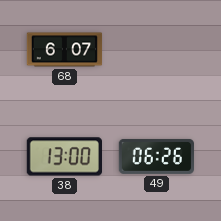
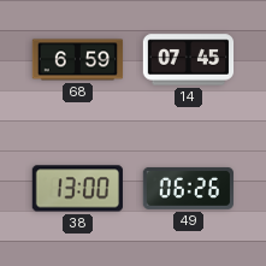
68: 6:07 -> 6:59 (78, 60)
14: none -> 07:45 (189, 60)
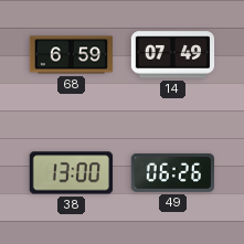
14: 07:45 -> 07:49 (173, 55)
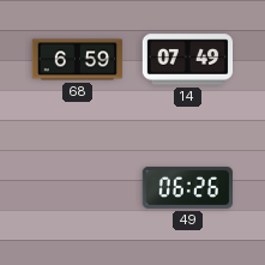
38: 13:00 -> none (71, 173)
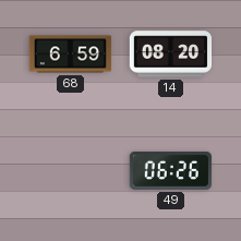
14: 07:49 -> 08:20 (171, 55)
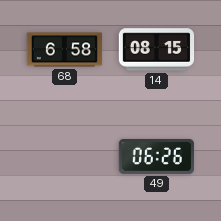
68: 6:59 -> 6:58 (65, 50)
14: 08:20 -> 08:15 (157, 50)
